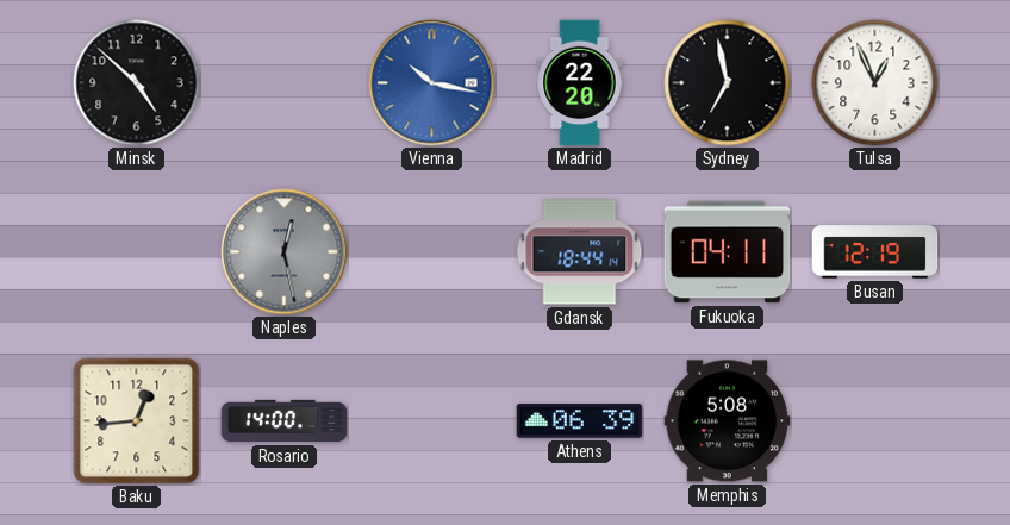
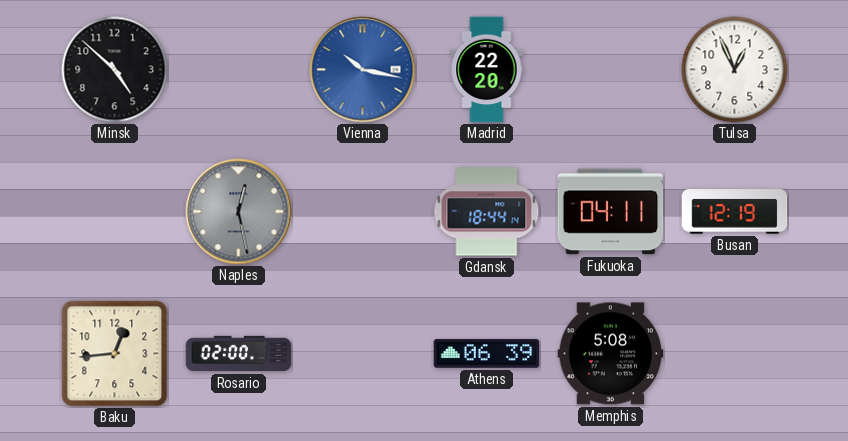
Sydney: 6:58 -> none (728, 83)
Rosario: 14:00 -> 02:00 (239, 354)
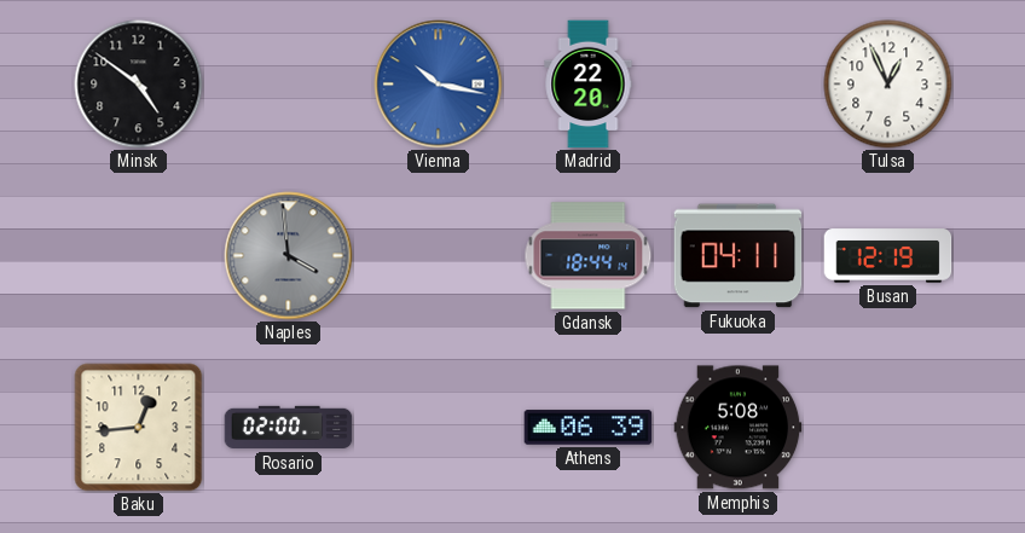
Minsk: 4:52 -> 4:51 (139, 85)
Naples: 12:28 -> 3:59 (289, 256)
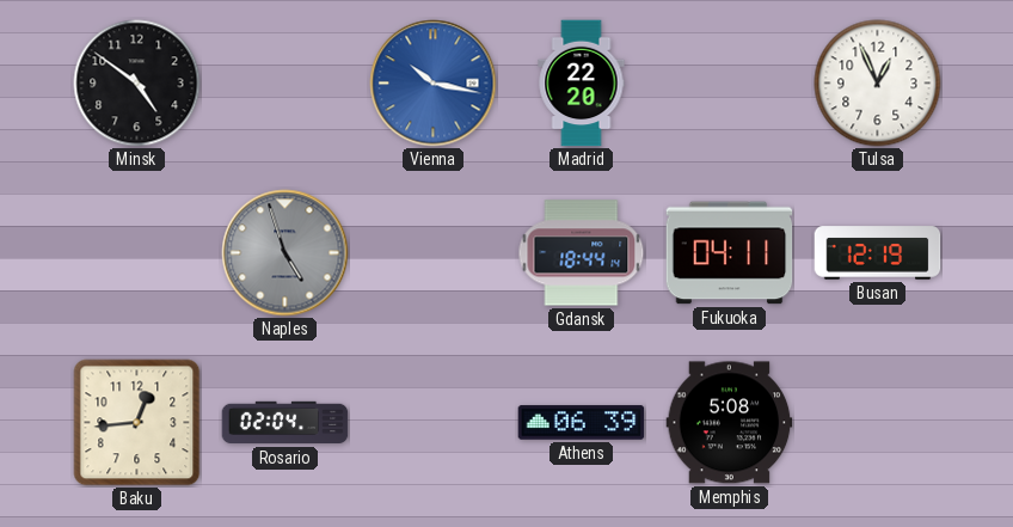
Naples: 3:59 -> 4:57 (286, 253)
Rosario: 02:00 -> 02:04 (286, 423)
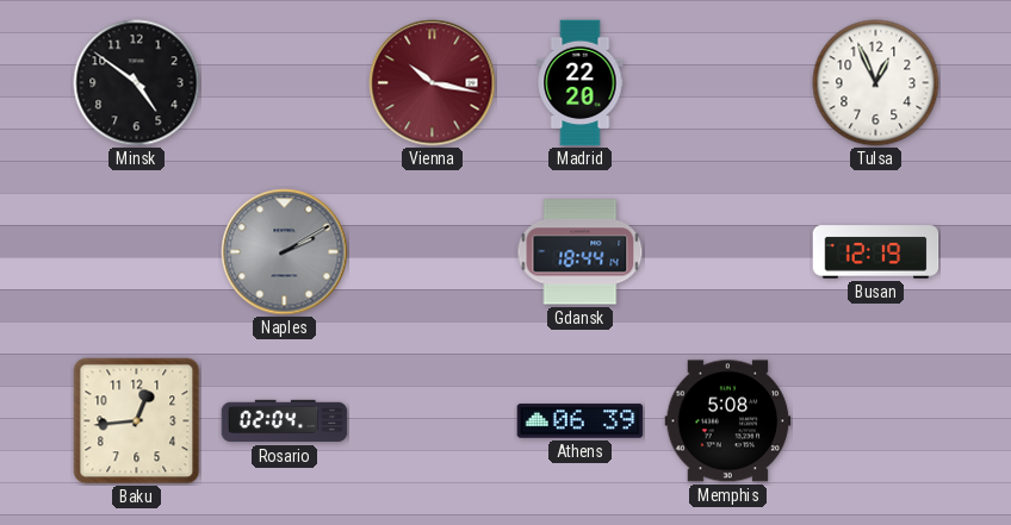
Vienna dial: blue -> burgundy (433, 83)
Naples: 4:57 -> 2:10 (285, 252)
Fukuoka: 04:11 -> none (730, 253)
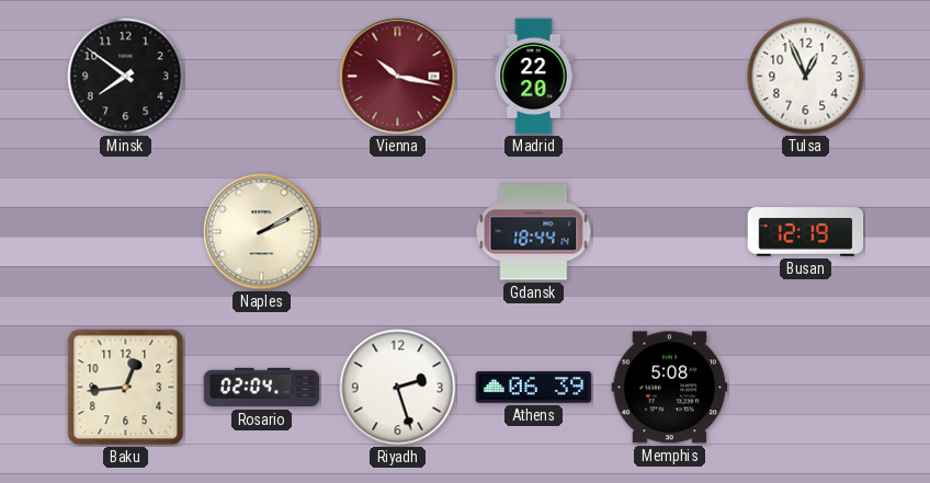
Minsk: 4:51 -> 7:51 (126, 77)
Naples dial: grey -> cream (262, 232)
Riyadh: none -> 2:27 (398, 388)
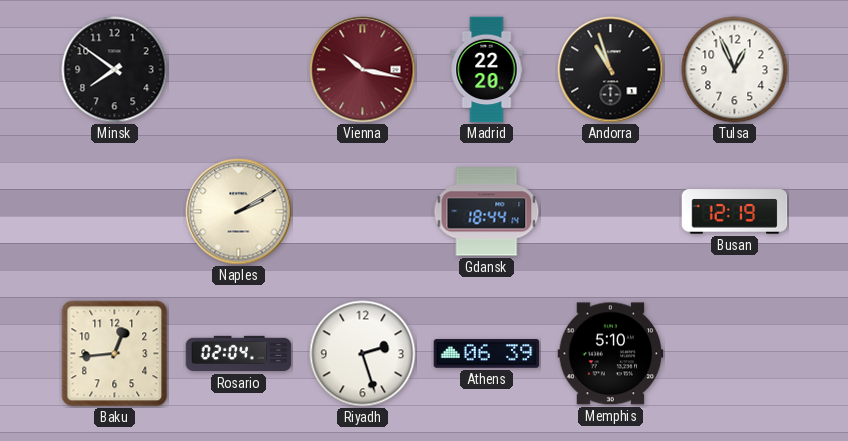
Andorra: none -> 10:57 (611, 70)
Memphis: 5:08 -> 5:10 (611, 354)
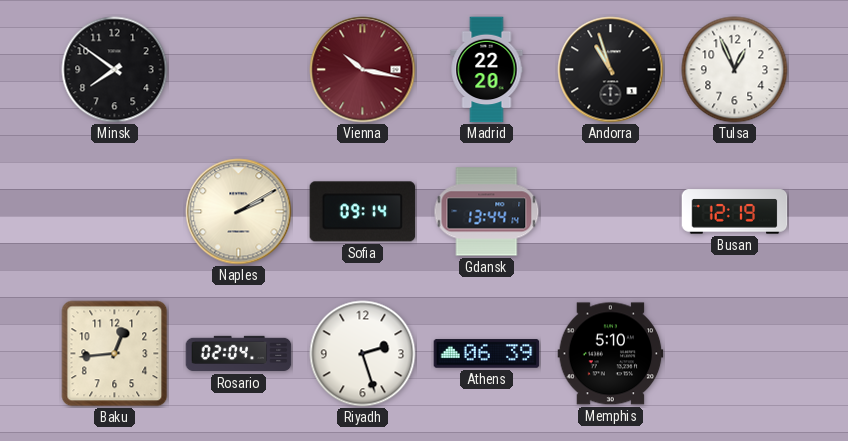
Sofia: none -> 09:14 (363, 212)
Gdansk: 18:44 -> 13:44 (487, 212)
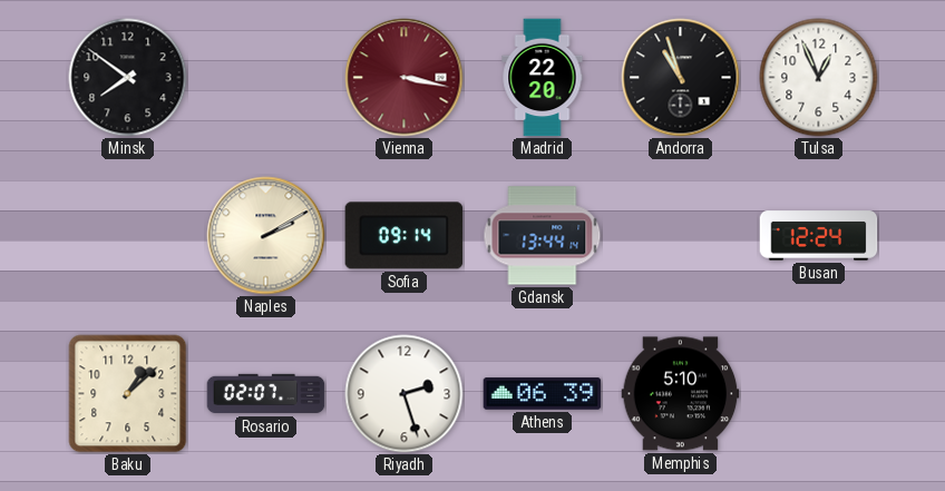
Vienna: 10:17 -> 3:17 (405, 78)
Busan: 12:19 -> 12:24 (819, 236)
Baku: 12:44 -> 1:08 (128, 394)
Rosario: 02:04 -> 02:07 (266, 394)
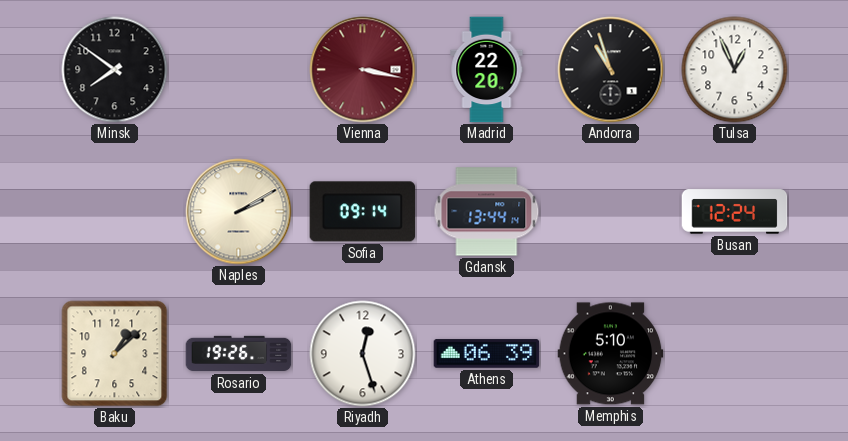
Rosario: 02:07 -> 19:26 (239, 354)
Riyadh: 2:27 -> 12:27 (363, 354)
